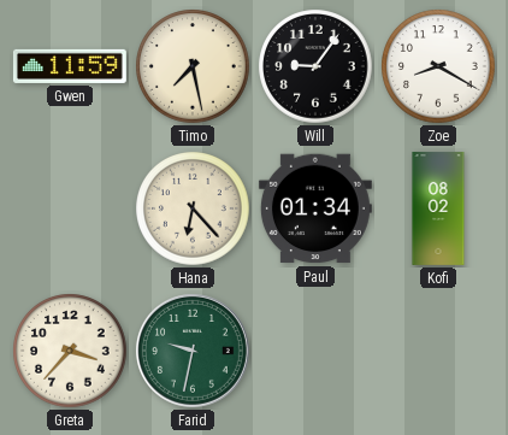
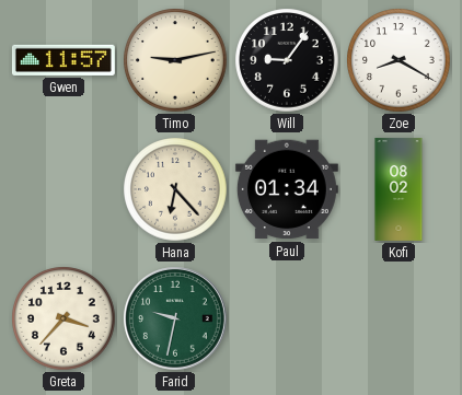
Gwen: 11:59 -> 11:57 (63, 60)
Timo: 7:28 -> 9:13 (175, 60)
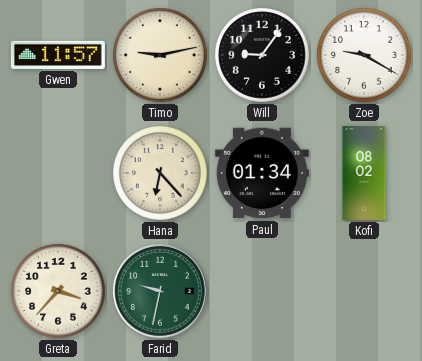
Zoe: 8:20 -> 9:20 (364, 55)
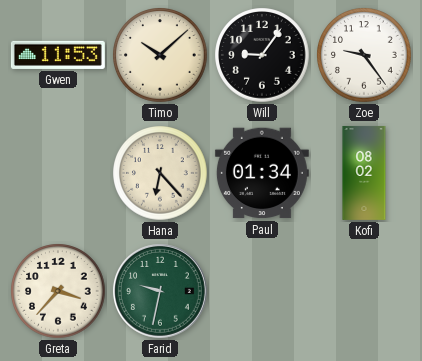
Gwen: 11:57 -> 11:53 (58, 55)
Timo: 9:13 -> 10:08 (160, 55)
Zoe: 9:20 -> 9:24 (364, 55)
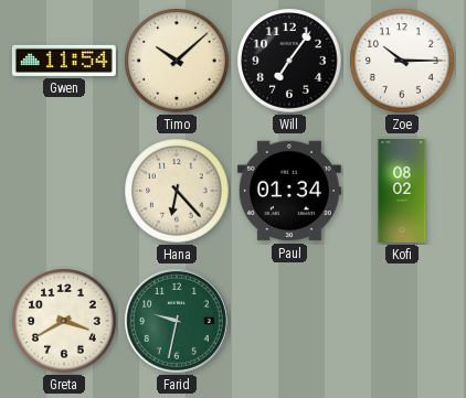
Gwen: 11:53 -> 11:54 (64, 61)
Will: 9:06 -> 7:06 (289, 61)
Zoe: 9:24 -> 10:15 (402, 61)
Greta: 3:37 -> 3:40 (64, 321)
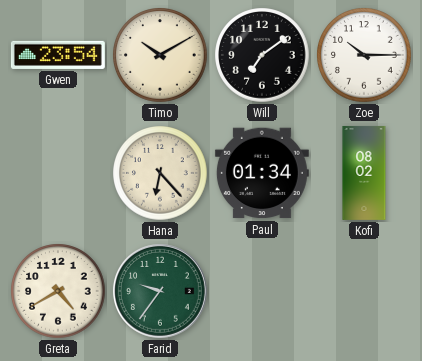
Gwen: 11:54 -> 23:54 (58, 55)
Timo: 10:08 -> 10:10 (160, 55)
Will: 7:06 -> 7:09 (262, 55)
Greta: 3:40 -> 4:40 (58, 291)
Farid: 9:32 -> 9:36 (160, 291)
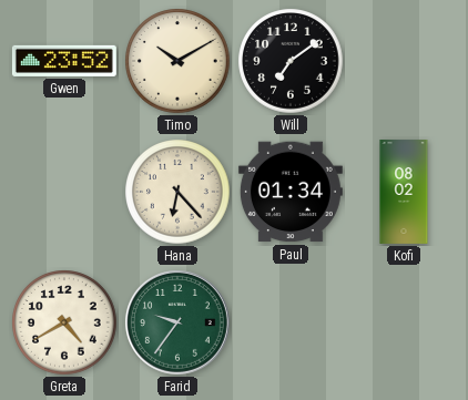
Gwen: 23:54 -> 23:52 (64, 61)
Zoe: 10:15 -> none (364, 55)
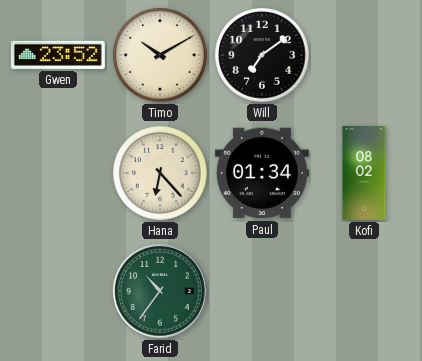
Greta: 4:40 -> none (64, 322)
Farid: 9:36 -> 10:36 (160, 291)
